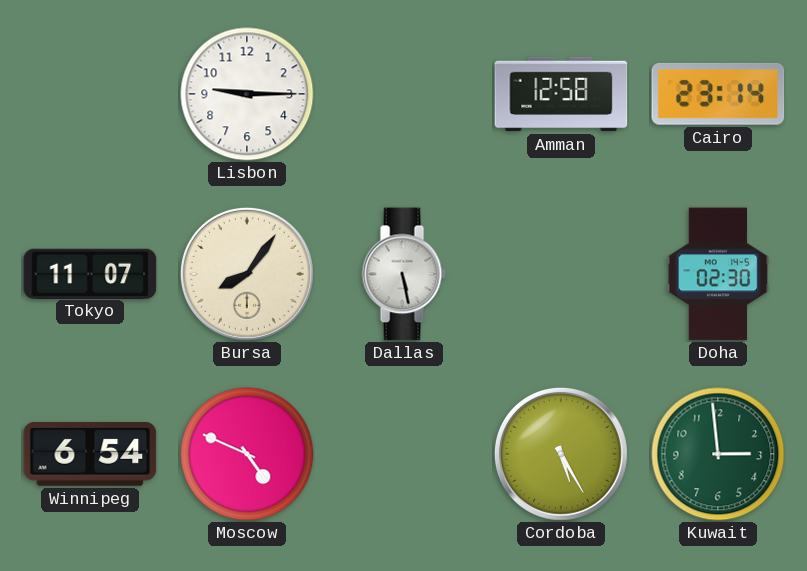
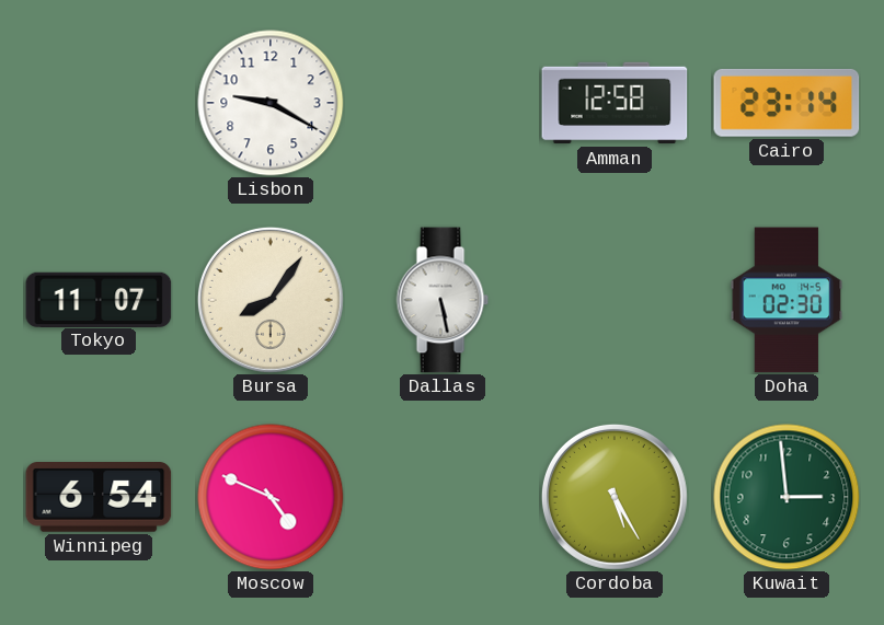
Lisbon: 9:15 -> 9:20 (271, 103)
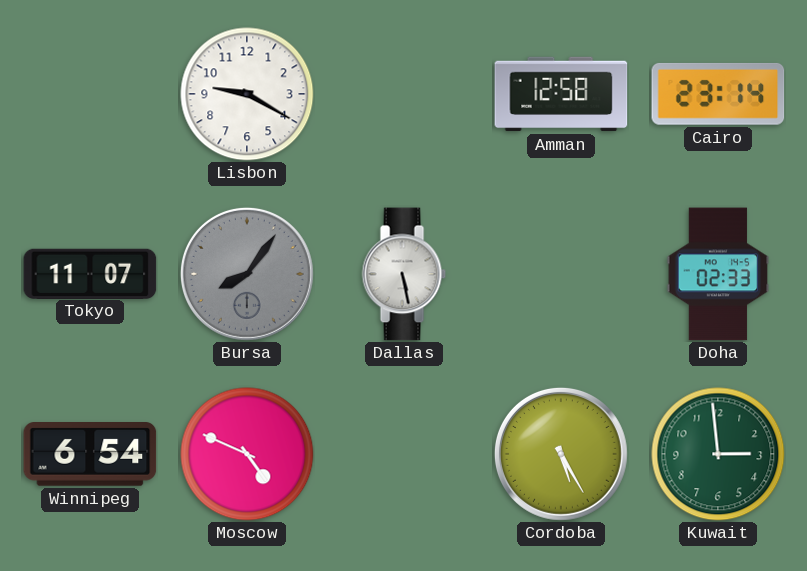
Bursa dial: cream -> grey (247, 274)
Doha: 02:30 -> 02:33 (718, 274)
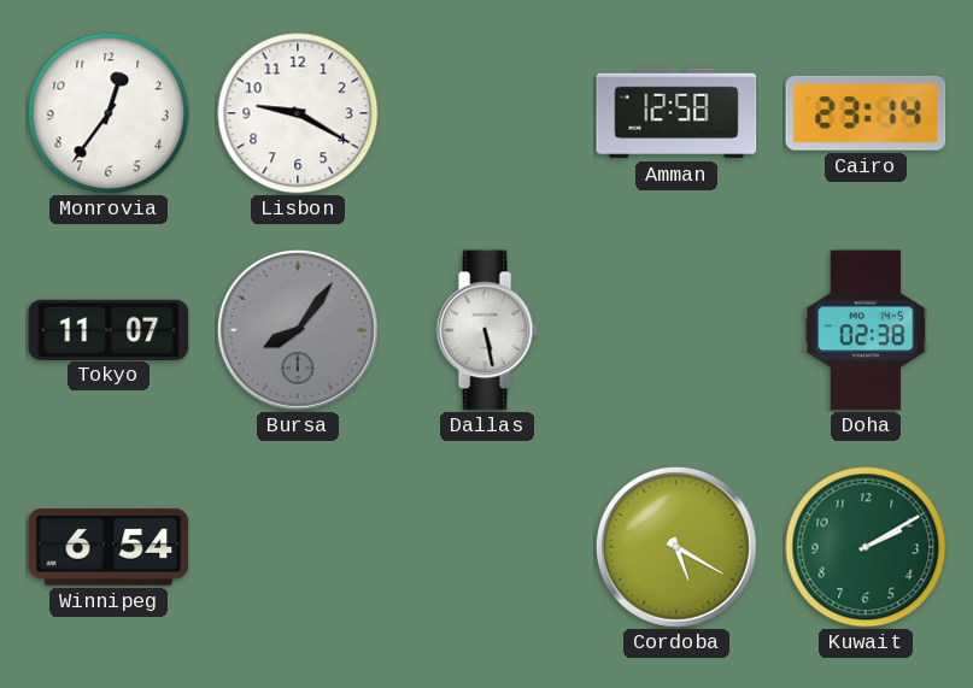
Monrovia: none -> 12:36 (109, 113)
Doha: 02:33 -> 02:38 (866, 330)
Moscow: 4:49 -> none (247, 454)
Cordoba: 5:25 -> 5:20 (676, 547)
Kuwait: 2:59 -> 2:10 (866, 547)
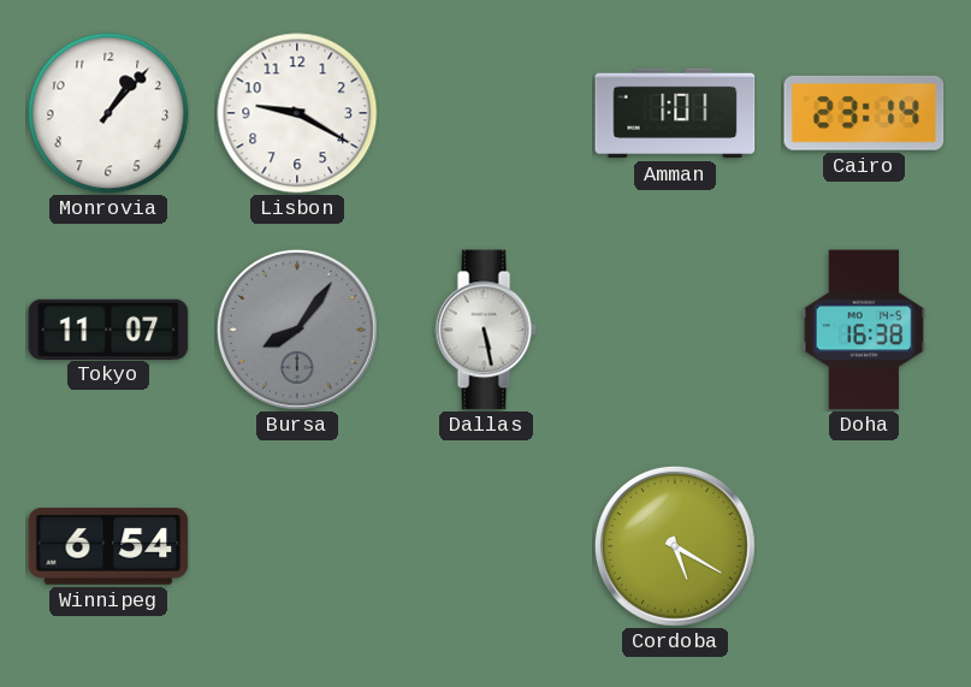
Monrovia: 12:36 -> 1:07 (108, 113)
Amman: 12:58 -> 1:01 (675, 113)
Doha: 02:38 -> 16:38 (864, 330)
Kuwait: 2:10 -> none (866, 547)
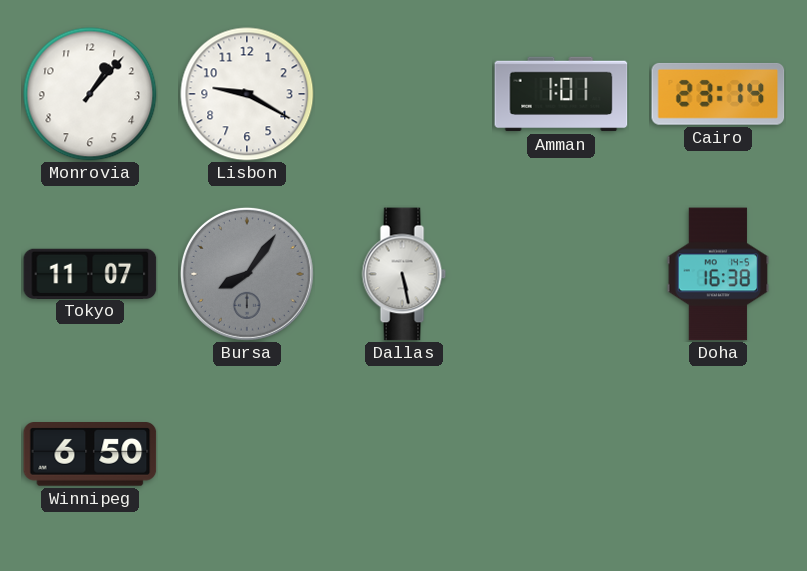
Winnipeg: 6:54 -> 6:50 (90, 454)
Cordoba: 5:20 -> none (675, 546)
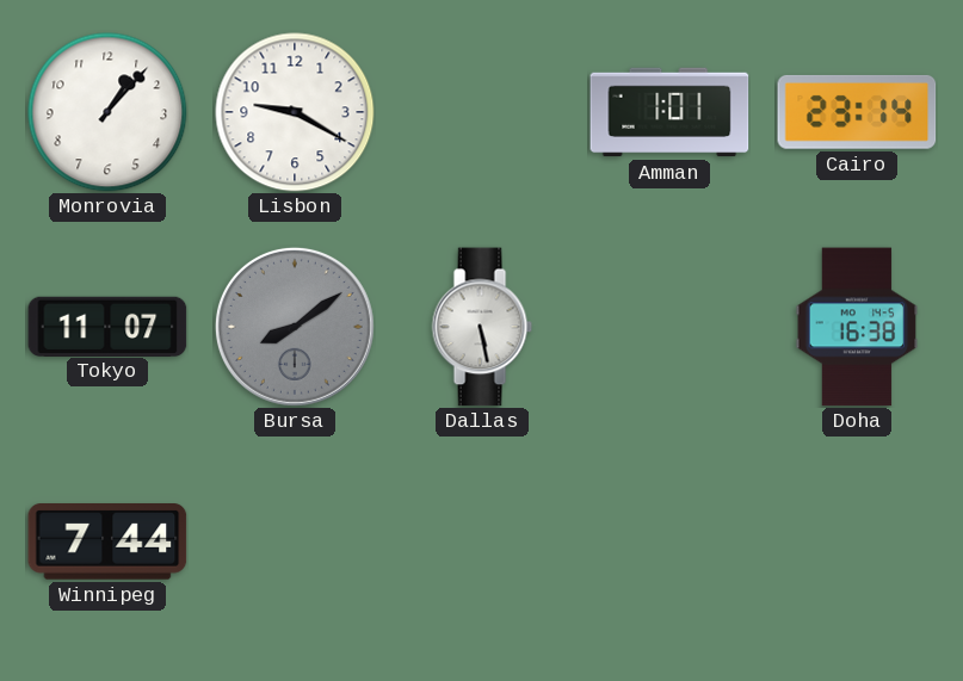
Bursa: 8:06 -> 8:09 (295, 327)
Winnipeg: 6:50 -> 7:44 (107, 541)
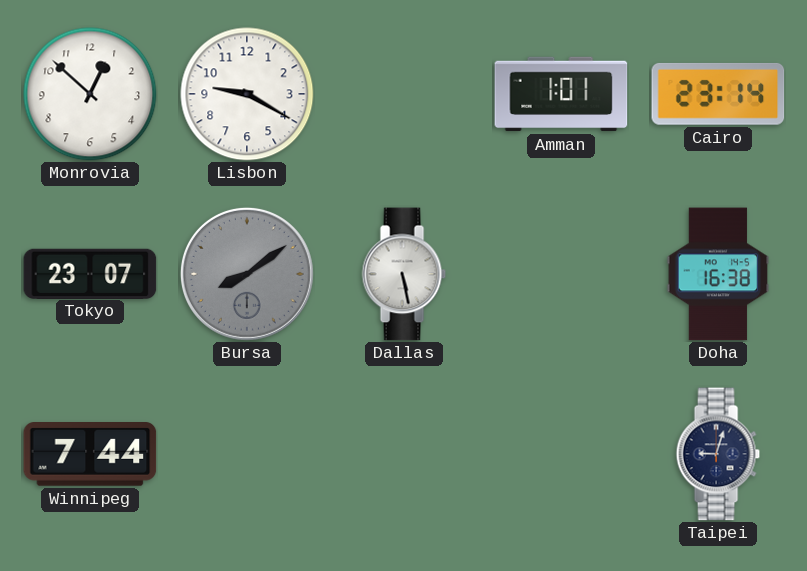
Monrovia: 1:07 -> 12:52 (90, 94)
Tokyo: 11:07 -> 23:07 (90, 273)
Taipei: none -> 9:03 (718, 454)
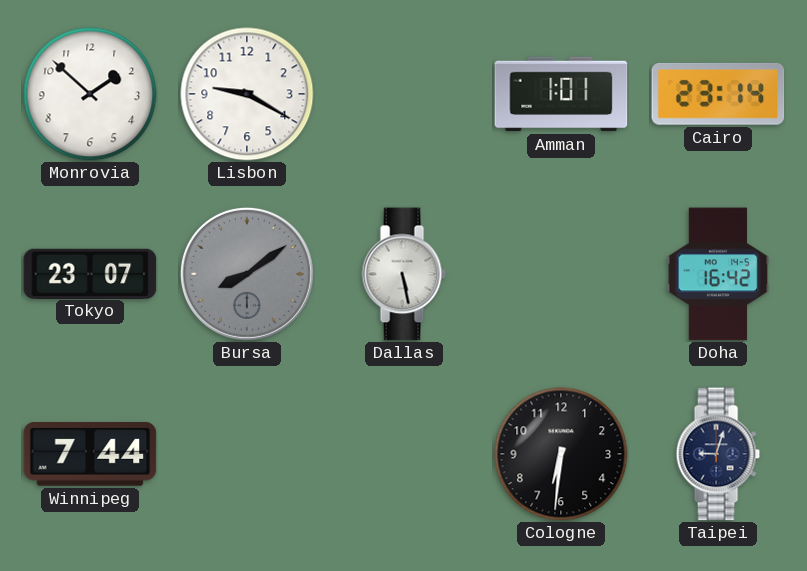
Monrovia: 12:52 -> 1:52 (90, 94)
Doha: 16:38 -> 16:42 (718, 274)
Cologne: none -> 6:31 (561, 454)
